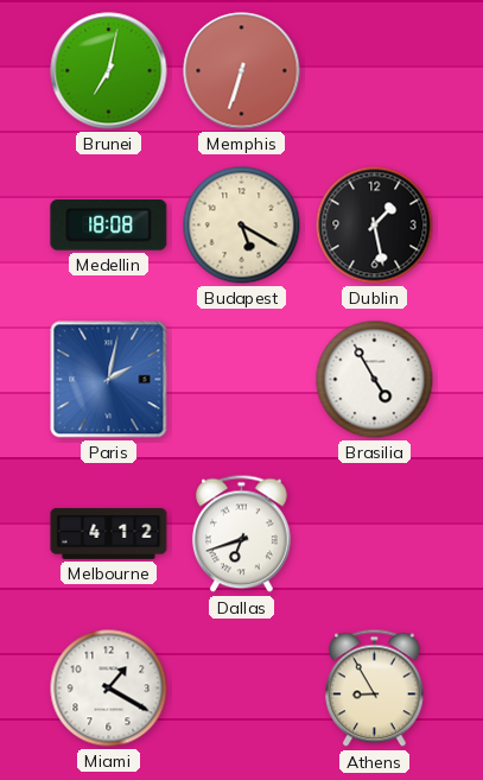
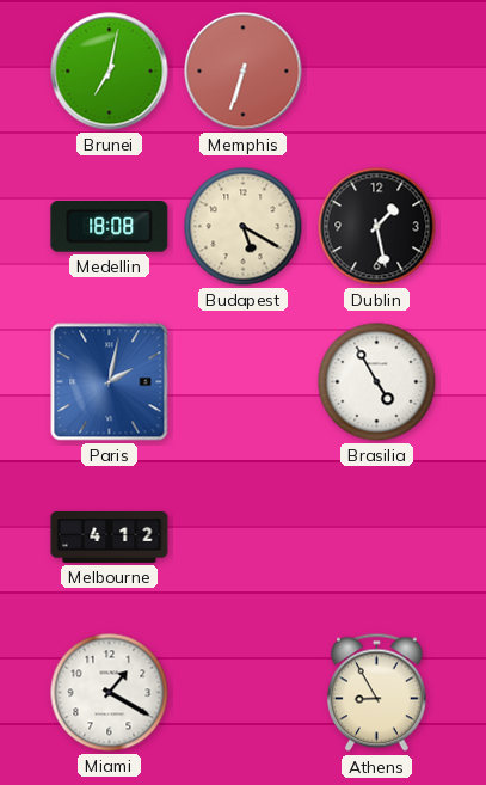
Dallas: 6:42 -> none (241, 534)
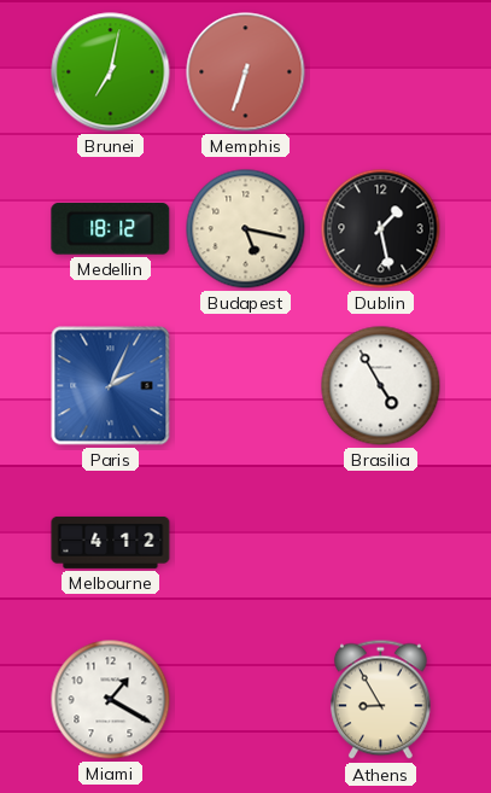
Medellin: 18:08 -> 18:12 (111, 229)
Budapest: 5:20 -> 5:17 (246, 229)
Paris: 2:02 -> 2:04 (111, 386)
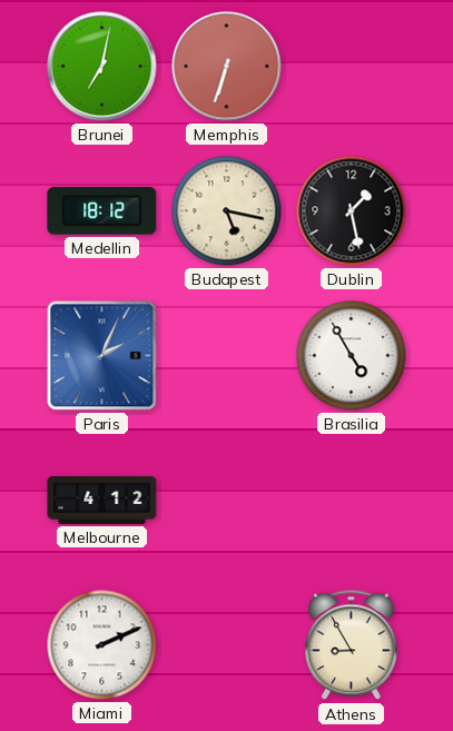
Miami: 1:20 -> 2:11 (102, 645)
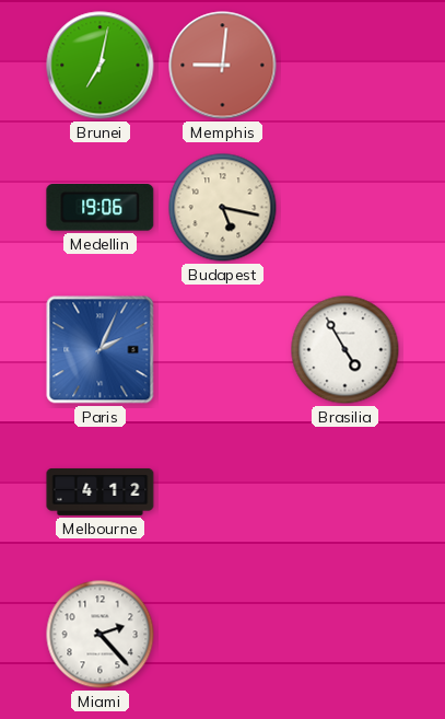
Memphis: 6:33 -> 9:01 (223, 66)
Medellin: 18:12 -> 19:06 (101, 208)
Dublin: 1:28 -> none (352, 211)
Miami: 2:11 -> 2:23 (101, 635)
Athens: 8:55 -> none (351, 645)
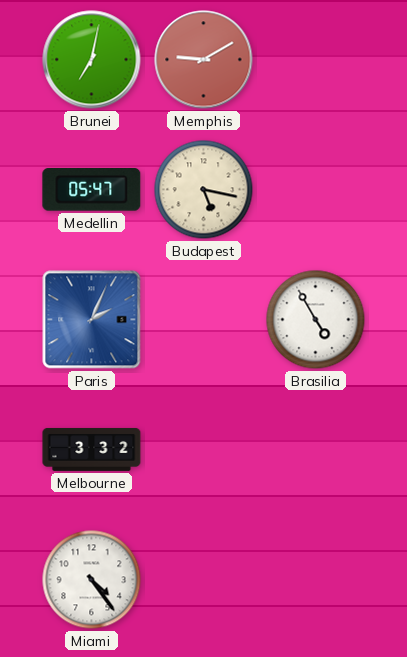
Memphis: 9:01 -> 9:10 (204, 60)
Medellin: 19:06 -> 05:47 (92, 190)
Melbourne: 4:12 -> 3:32 (92, 449)
Miami: 2:23 -> 4:24 (92, 580)
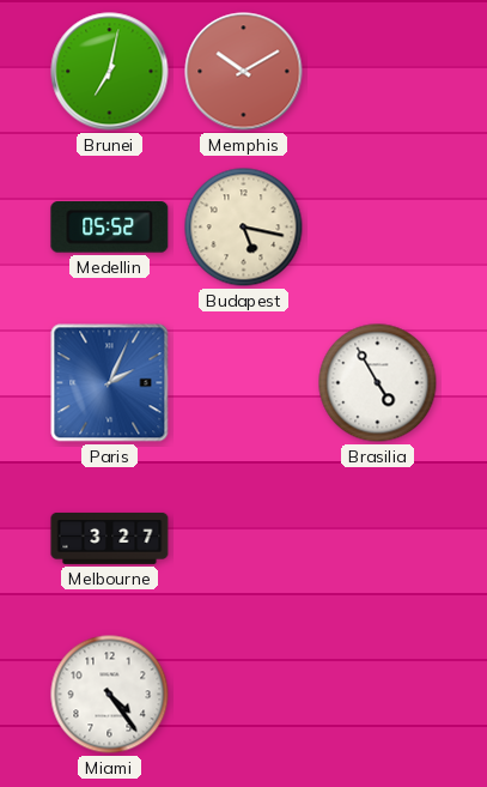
Memphis: 9:10 -> 10:10 (244, 72)
Medellin: 05:47 -> 05:52 (110, 228)
Melbourne: 3:32 -> 3:27 (110, 538)
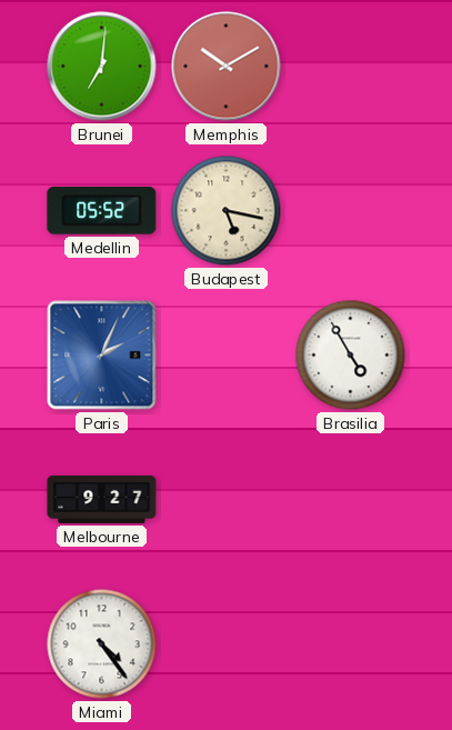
Brunei: 7:02 -> 7:01 (102, 67)
Melbourne: 3:27 -> 9:27 (102, 499)
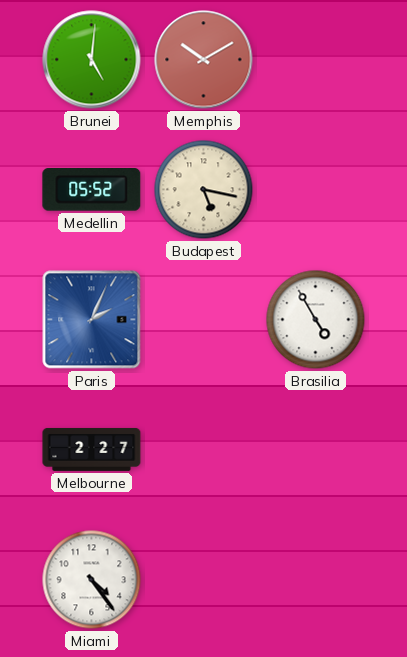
Brunei: 7:01 -> 5:01 (92, 60)
Melbourne: 9:27 -> 2:27 (92, 449)
